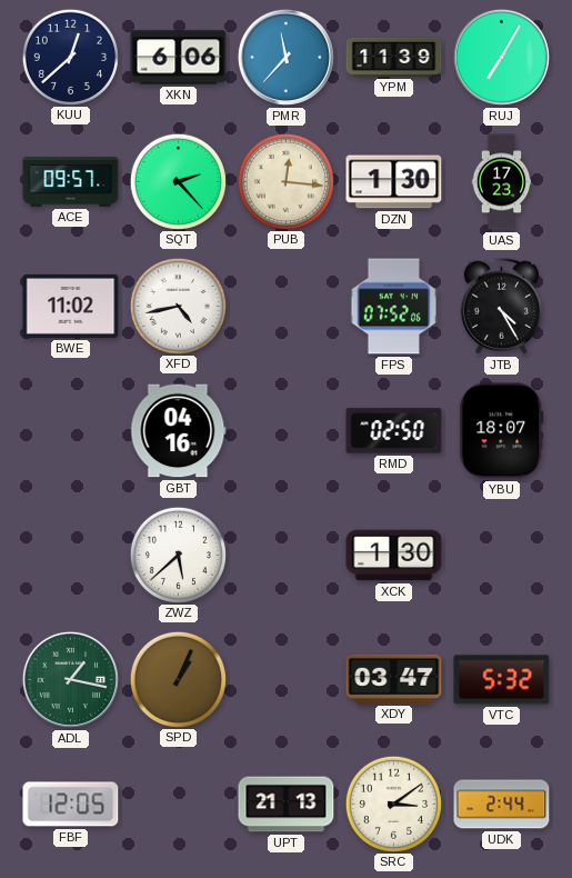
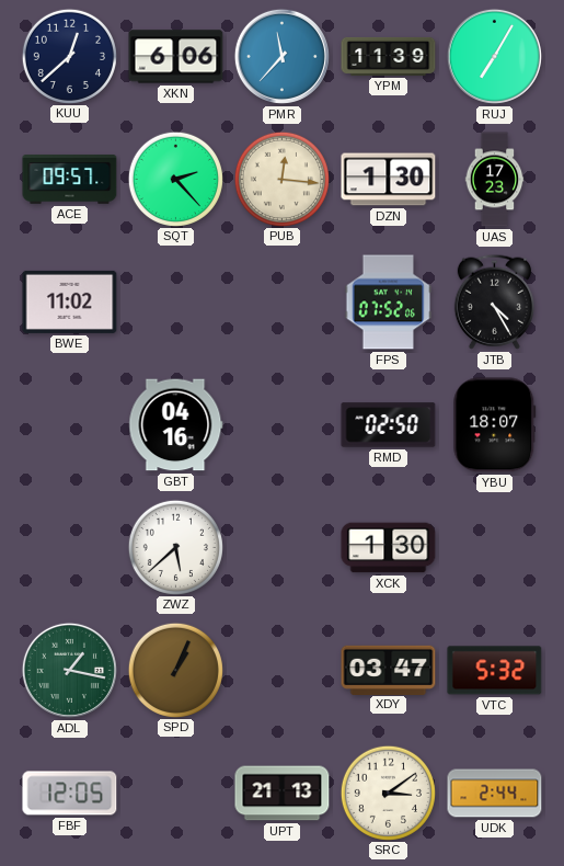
XFD: 4:43 -> none (178, 306)
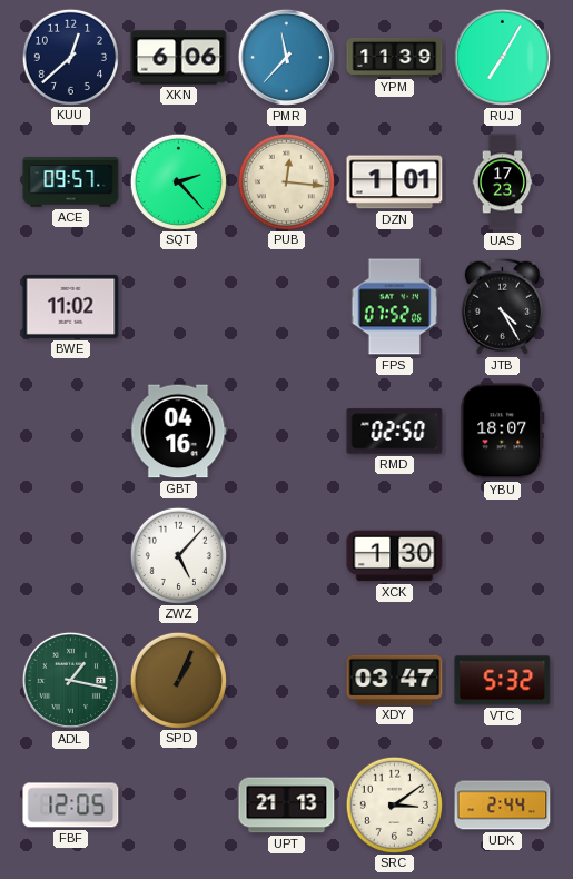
DZN: 1:30 -> 1:01 (395, 182)
ZWZ: 5:38 -> 5:07 (178, 555)
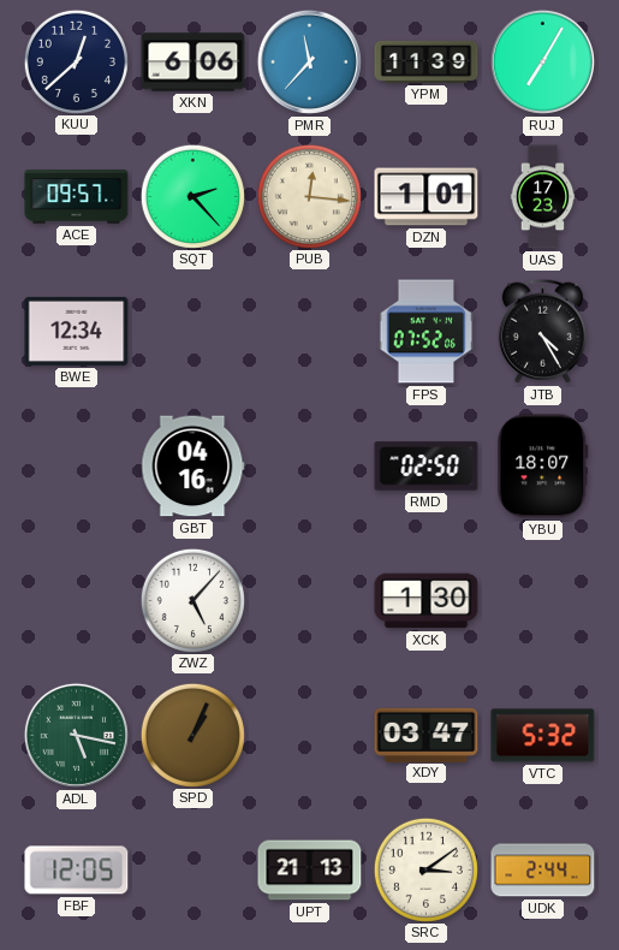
BWE: 11:02 -> 12:34 (77, 331)
ADL: 1:17 -> 5:17 (76, 735)
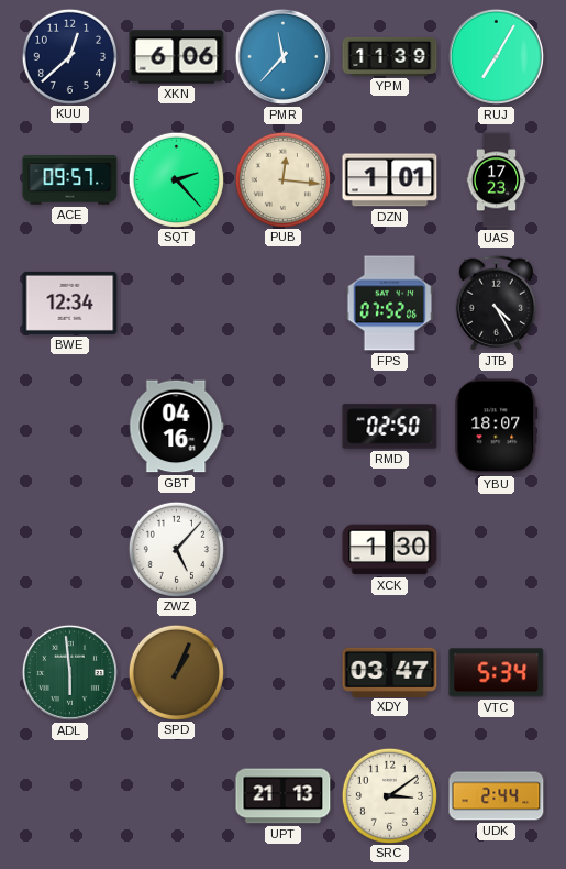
ADL: 5:17 -> 5:59 (69, 672)
VTC: 5:32 -> 5:34 (497, 673)
FBF: 12:05 -> none (77, 871)
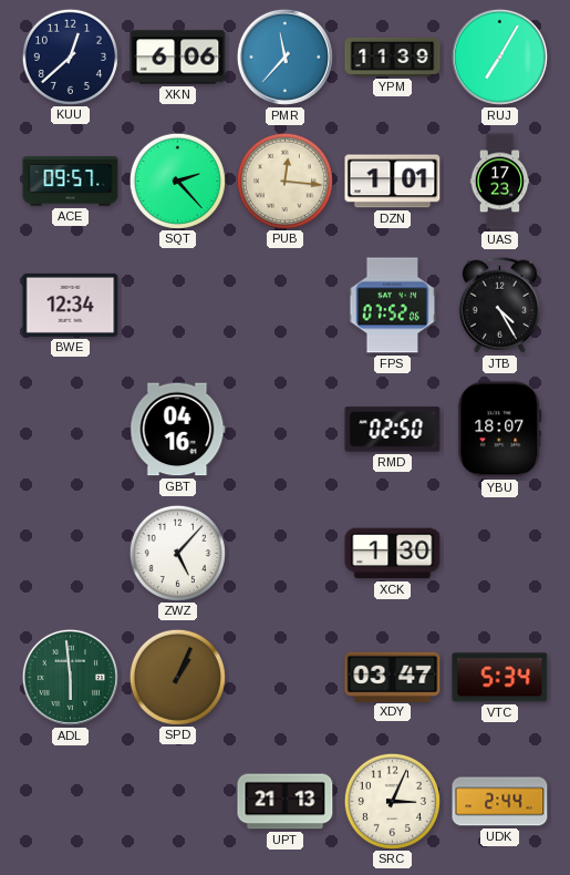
SRC: 3:09 -> 3:04 (392, 801)
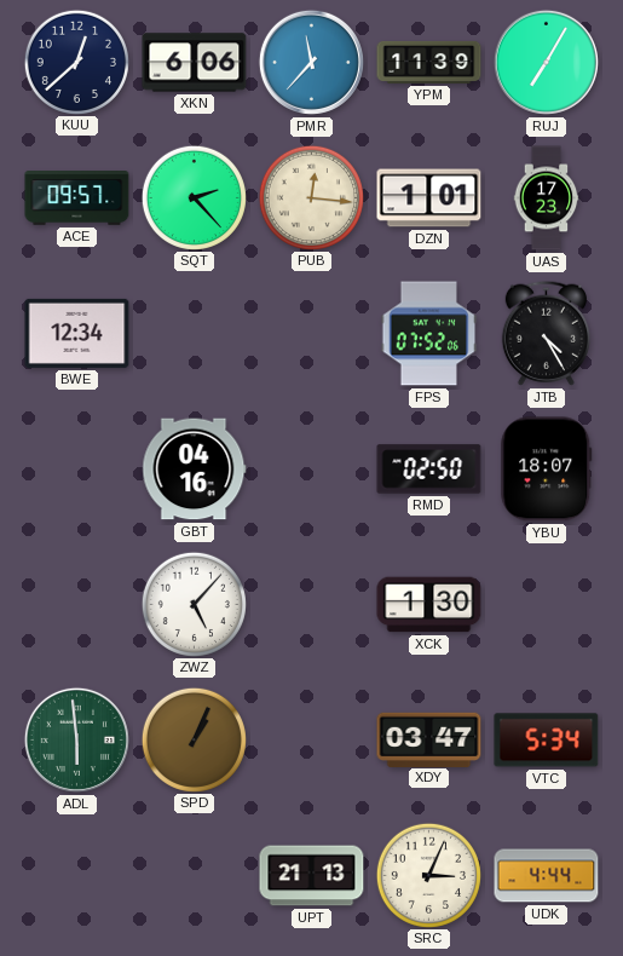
UDK: 2:44 -> 4:44 (547, 876)
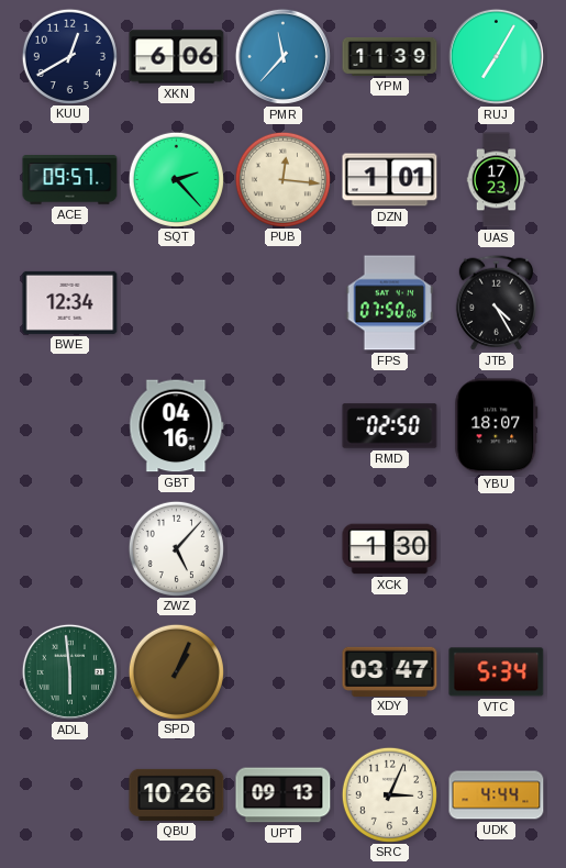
KUU: 12:38 -> 12:40 (69, 56)
FPS: 07:52 -> 07:50 (390, 303)
QBU: none -> 10:26 (177, 794)
UPT: 21:13 -> 09:13 (284, 795)
